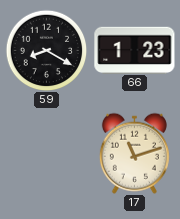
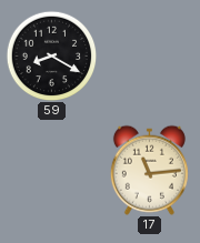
66: 1:23 -> none (135, 50)
17: 11:12 -> 11:14 (149, 170)
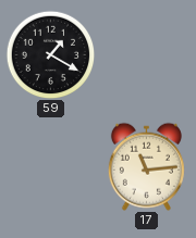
59: 8:20 -> 1:20 (50, 54)
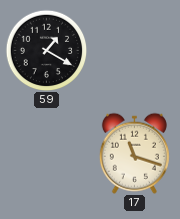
17: 11:14 -> 11:18 (134, 153)
